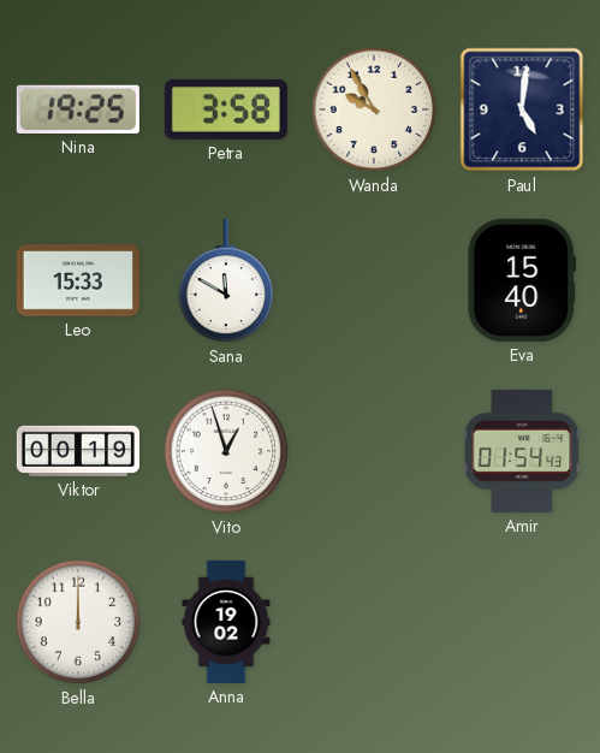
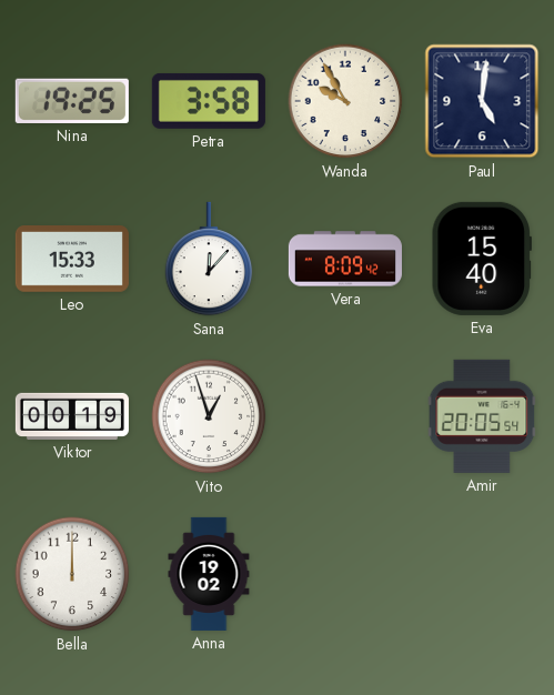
Sana: 11:50 -> 12:07 (209, 259)
Vera: none -> 8:09 (345, 259)
Amir: 01:54 -> 20:05 (482, 416)
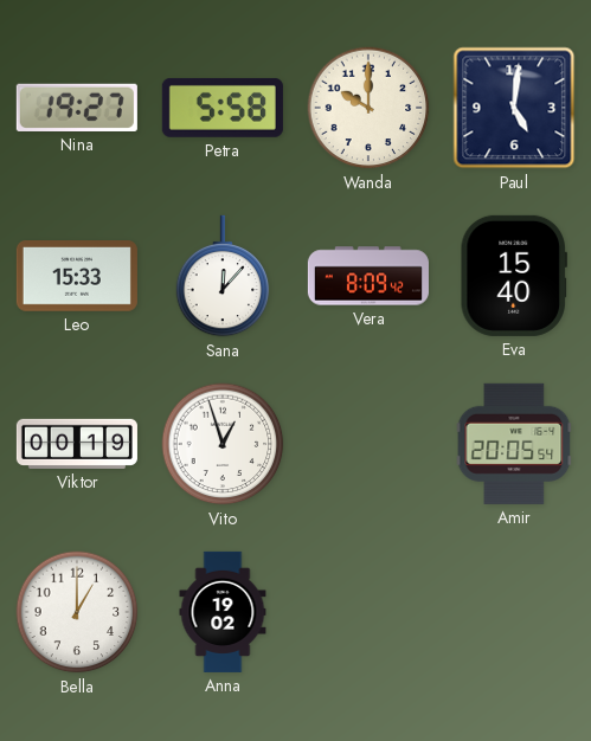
Nina: 19:25 -> 19:27 (77, 108)
Petra: 3:58 -> 5:58 (223, 108)
Wanda: 9:55 -> 10:00 (368, 108)
Bella: 12:00 -> 1:00 (77, 612)
